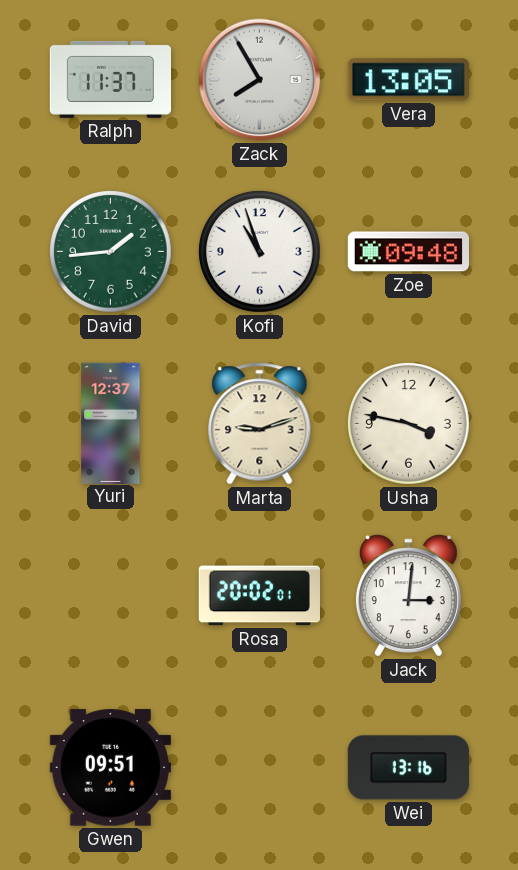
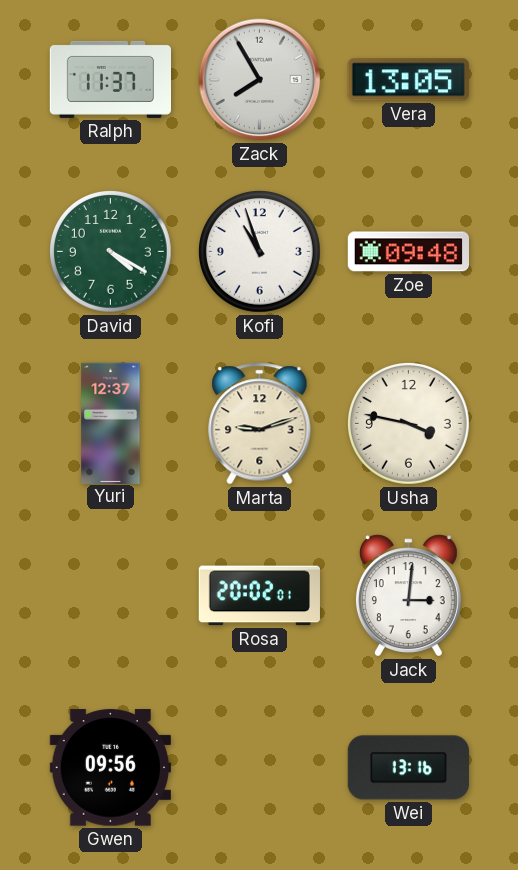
David: 1:44 -> 4:20 (111, 252)
Gwen: 09:51 -> 09:56 (110, 768)
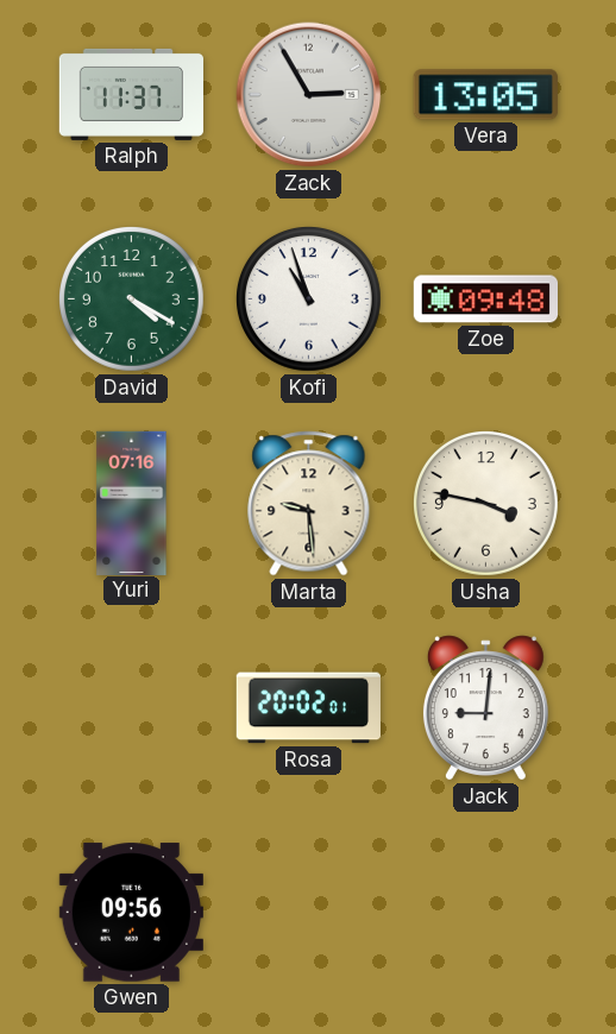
Zack: 7:55 -> 2:55 (309, 95)
Yuri: 12:37 -> 07:16 (132, 503)
Marta: 9:12 -> 9:29 (309, 504)
Jack: 3:01 -> 9:01 (485, 708)
Wei: 13:16 -> none (408, 768)
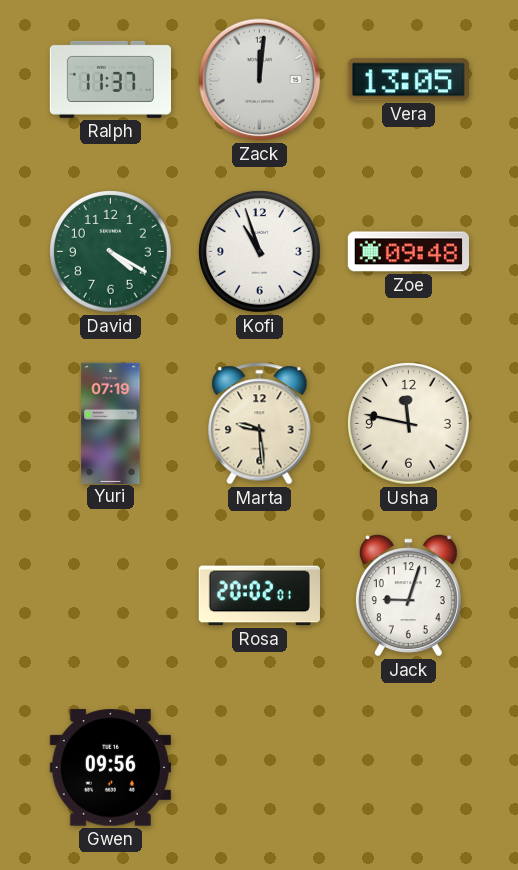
Zack: 2:55 -> 12:01 (260, 80)
Yuri: 07:16 -> 07:19 (111, 423)
Usha: 3:47 -> 11:47 (409, 424)
Jack: 9:01 -> 9:03 (408, 596)
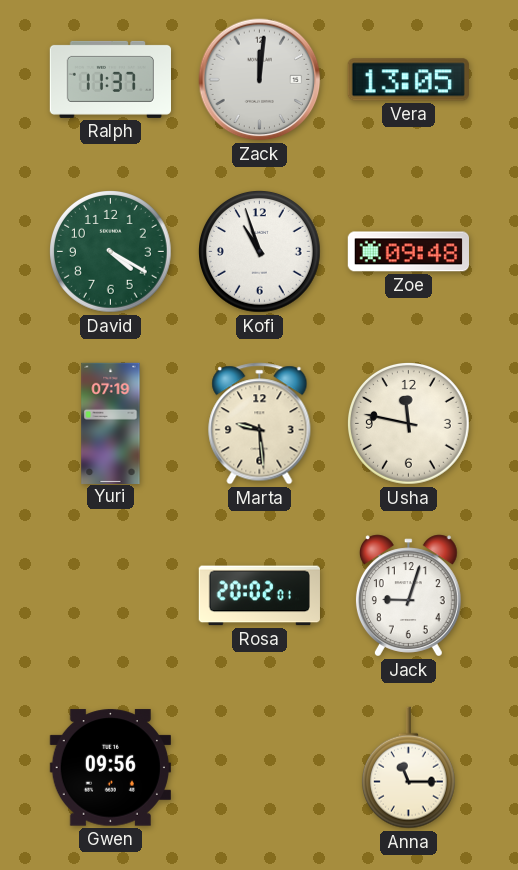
Anna: none -> 11:15 (408, 768)
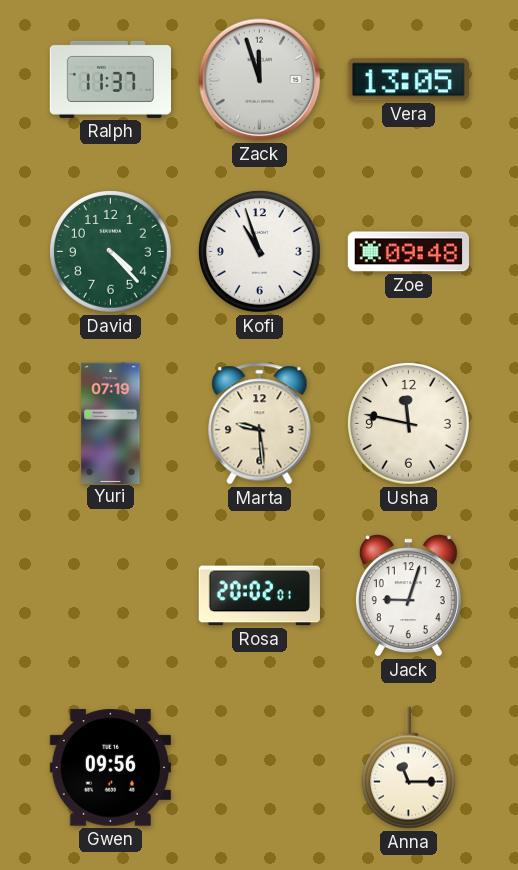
Zack: 12:01 -> 11:57 (260, 80)
David: 4:20 -> 4:23 (111, 252)
